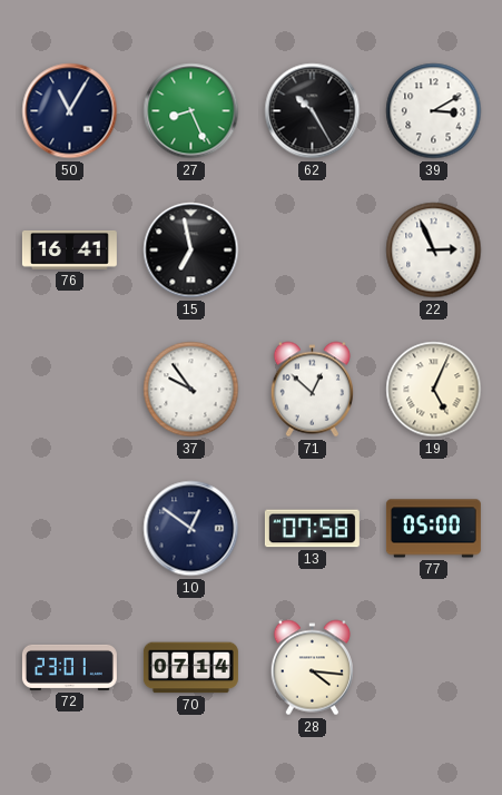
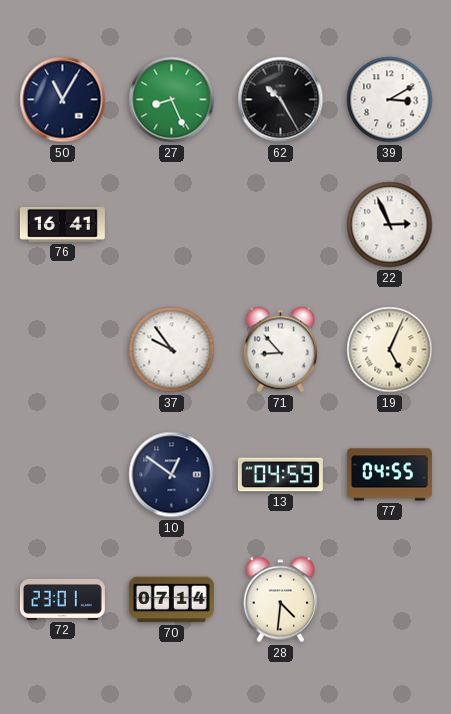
15: 6:58 -> none (191, 251)
71: 12:52 -> 8:53 (280, 350)
13: 07:58 -> 04:59 (280, 475)
77: 05:00 -> 04:55 (389, 475)
28: 4:16 -> 4:31 (280, 600)
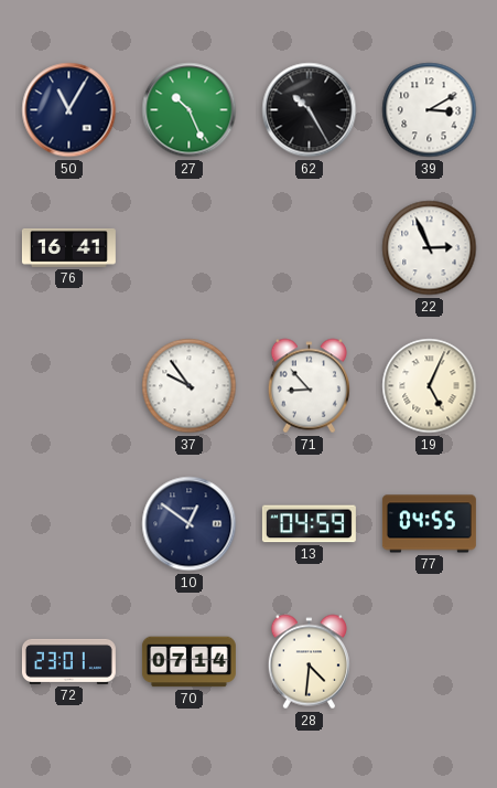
27: 8:26 -> 10:26 (190, 110)
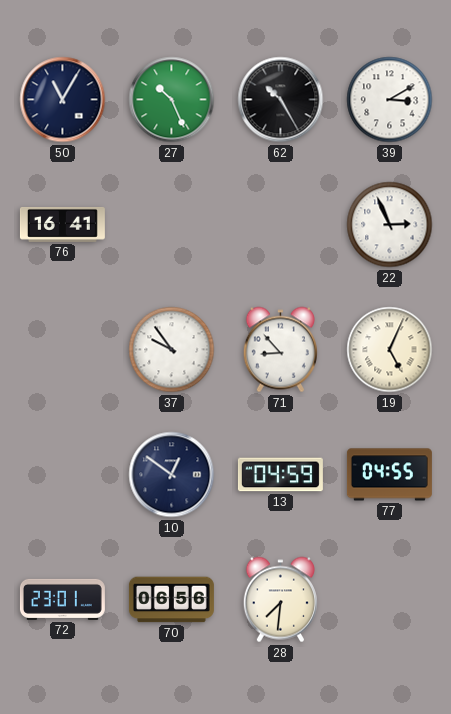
70: 07:14 -> 06:56 (171, 600)
28: 4:31 -> 7:31 (280, 600)
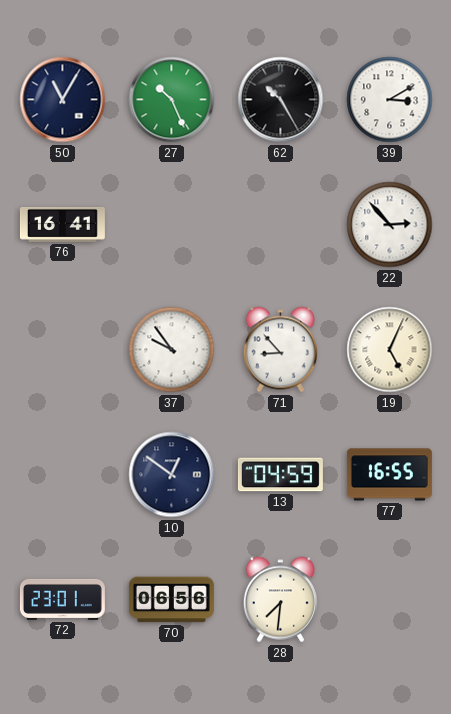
22: 2:56 -> 2:53 (390, 225)
77: 04:55 -> 16:55 (389, 475)
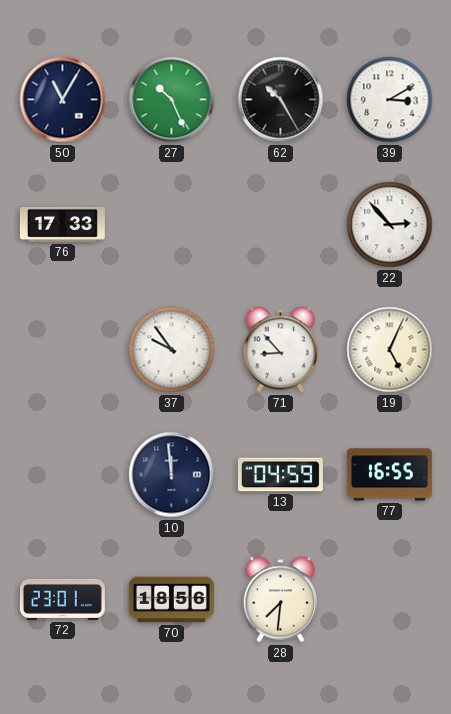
76: 16:41 -> 17:33 (62, 224)
10: 12:51 -> 11:59 (172, 475)
70: 06:56 -> 18:56 (171, 600)
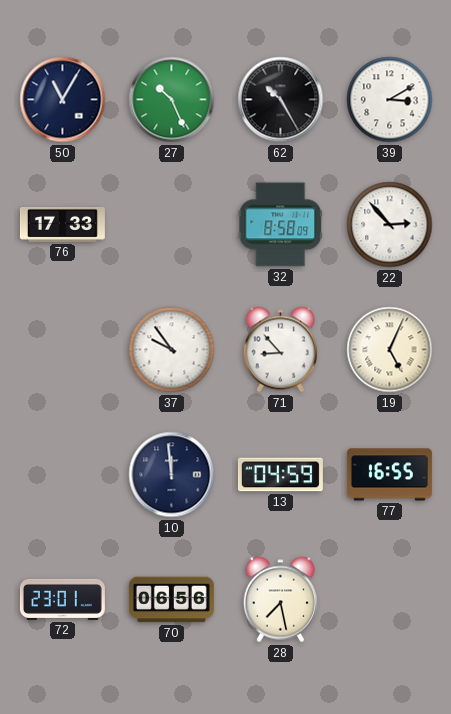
32: none -> 8:58 (281, 225)
70: 18:56 -> 06:56 (171, 600)
28: 7:31 -> 7:28 (280, 600)
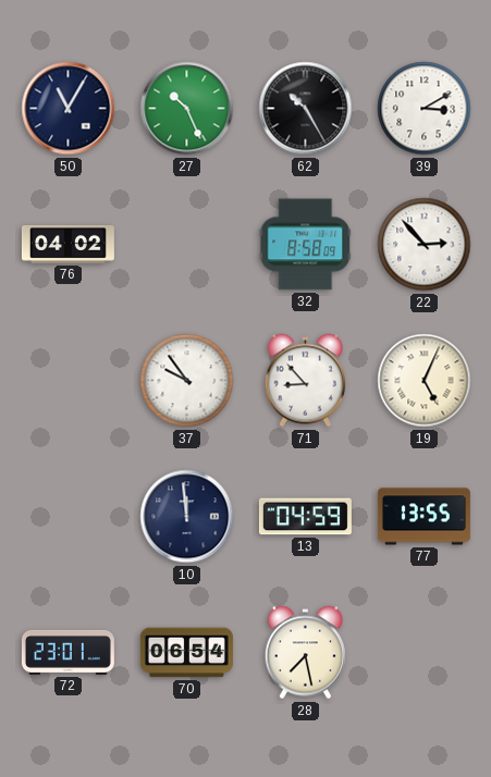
76: 17:33 -> 04:02 (67, 244)
77: 16:55 -> 13:55 (424, 517)
70: 06:56 -> 06:54 (186, 653)
